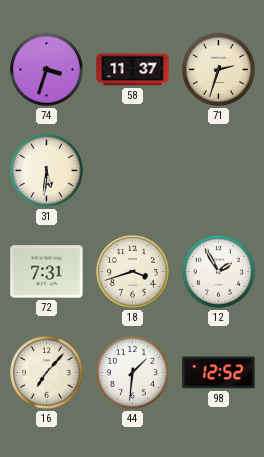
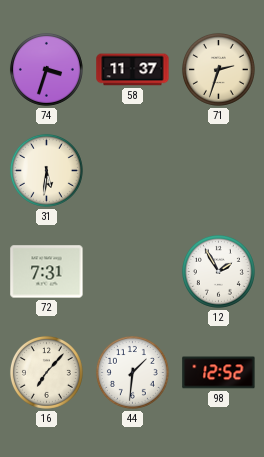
18: 3:42 -> none (132, 271)
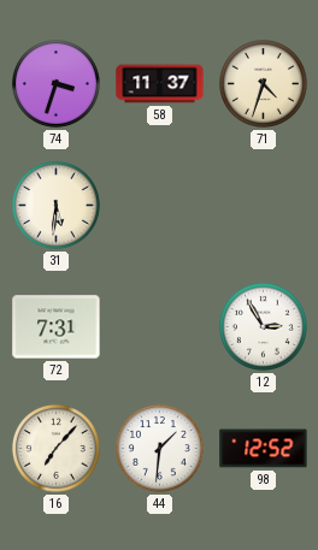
71: 2:33 -> 4:33 (263, 83)
12: 1:55 -> 2:55 (263, 326)
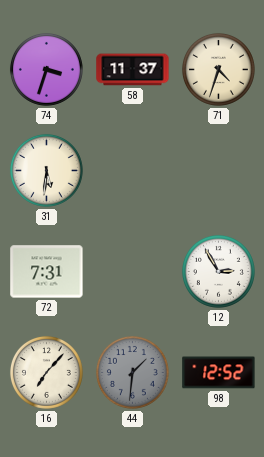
44 dial: white -> grey (132, 372)
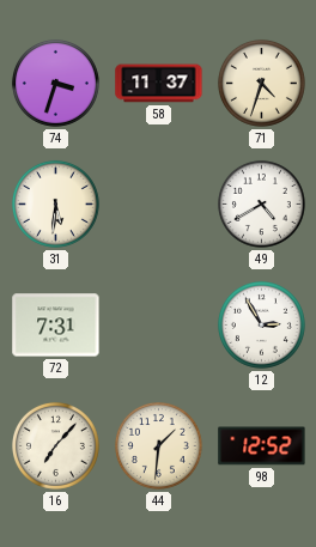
49: none -> 4:40 (261, 203)
44 dial: grey -> cream (158, 445)
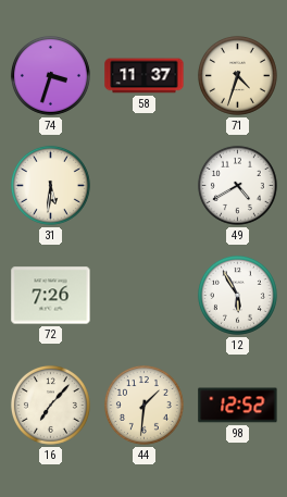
72: 7:31 -> 7:26 (51, 296)
12: 2:55 -> 5:55 (237, 295)
